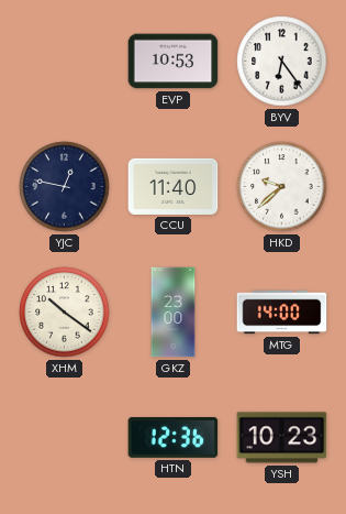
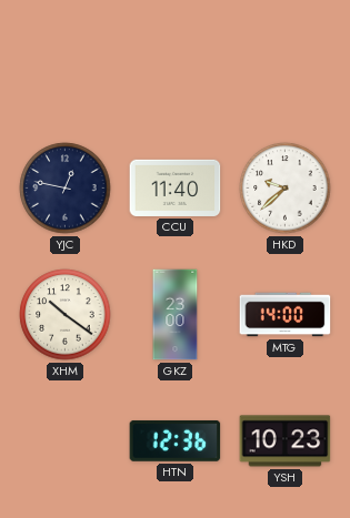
EVP: 10:53 -> none (174, 62)
BYV: 6:24 -> none (282, 62)
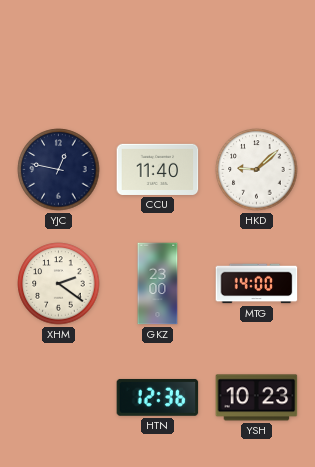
HKD: 9:38 -> 9:08 (257, 170)
XHM: 10:21 -> 2:21 (59, 284)
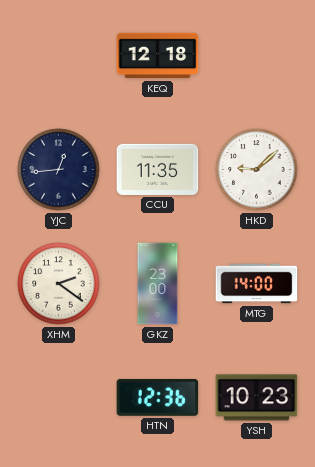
KEQ: none -> 12:18 (158, 56)
YJC: 12:47 -> 12:44 (59, 170)
CCU: 11:40 -> 11:35 (158, 169)
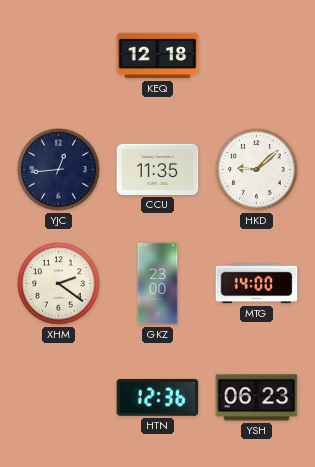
YSH: 10:23 -> 06:23 (257, 398)
